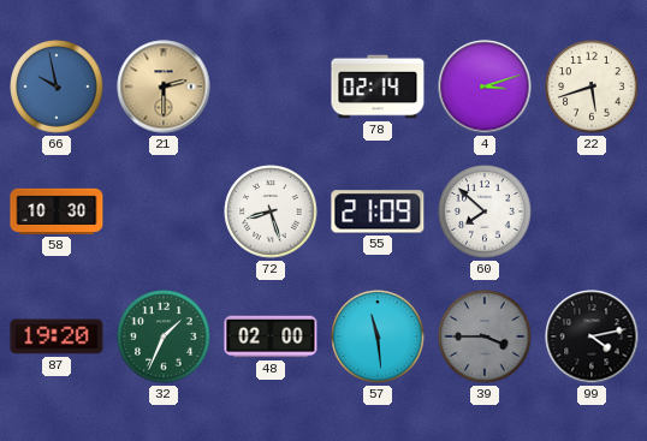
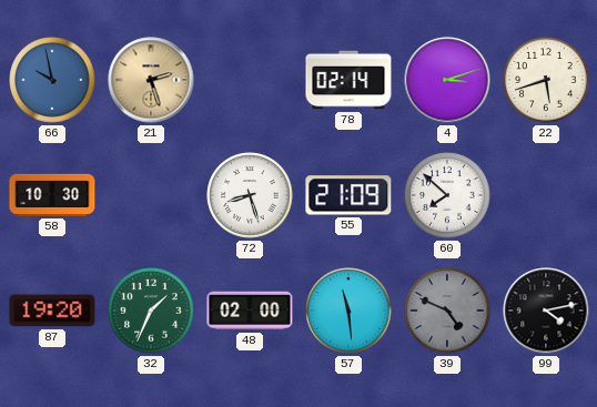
21: 2:30 -> 2:27 (151, 80)
39: 3:45 -> 4:49 (447, 311)
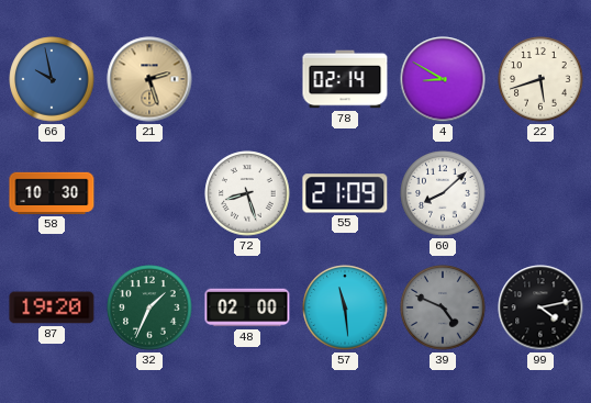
4: 3:12 -> 8:50 (443, 79)
60: 7:52 -> 8:08 (443, 193)
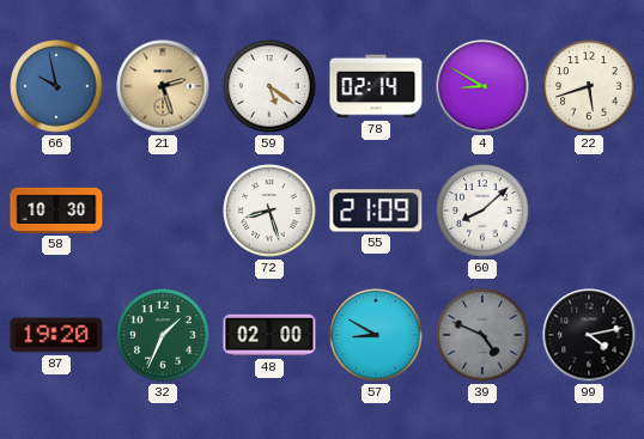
59: none -> 5:21 (269, 86)
57: 11:29 -> 8:50 (376, 335)
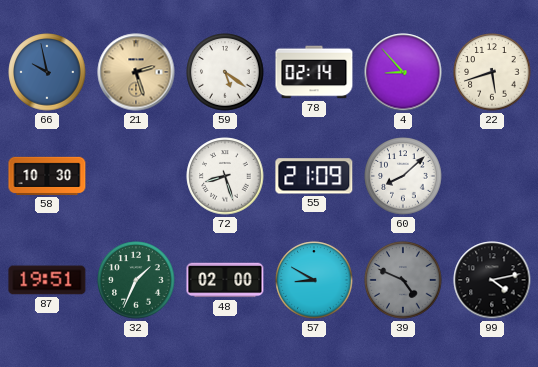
4: 8:50 -> 8:53 (403, 72)
87: 19:20 -> 19:51 (47, 280)
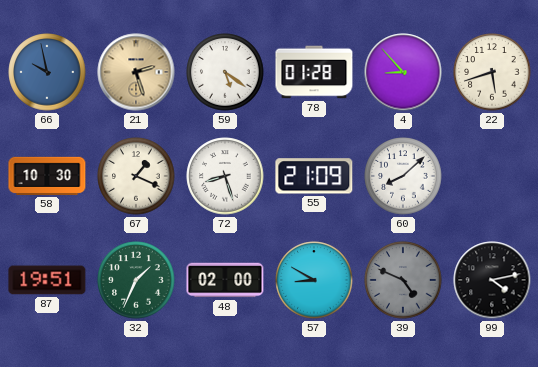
78: 02:14 -> 01:28 (314, 72)
67: none -> 1:19 (136, 176)
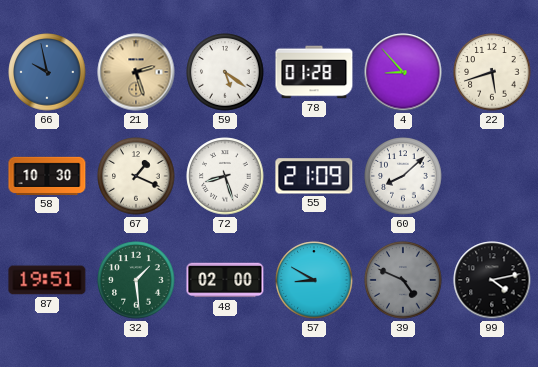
32: 1:34 -> 1:29 (136, 280)
